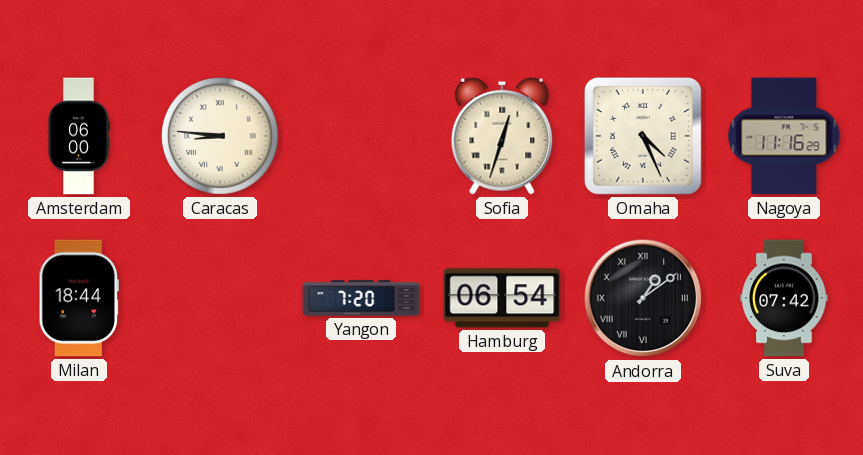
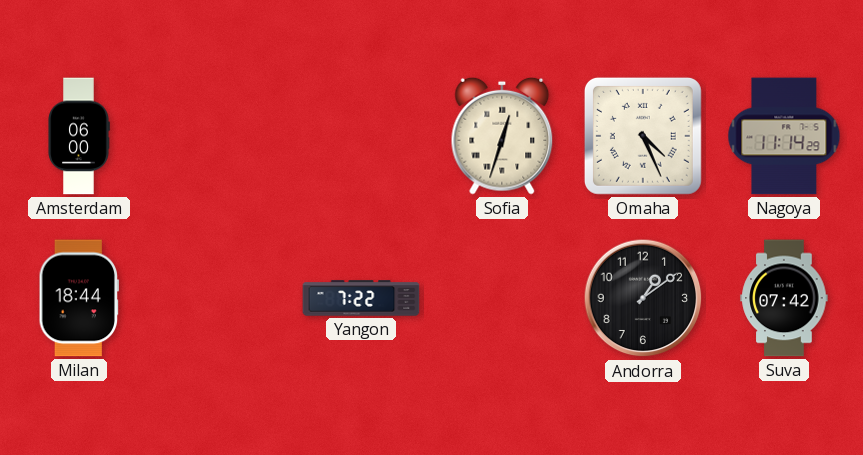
Caracas: 8:46 -> none (220, 136)
Nagoya: 11:16 -> 11:14 (784, 136)
Yangon: 7:20 -> 7:22 (361, 298)
Hamburg: 06:54 -> none (502, 298)
Andorra numerals: Roman -> Arabic (643, 298)
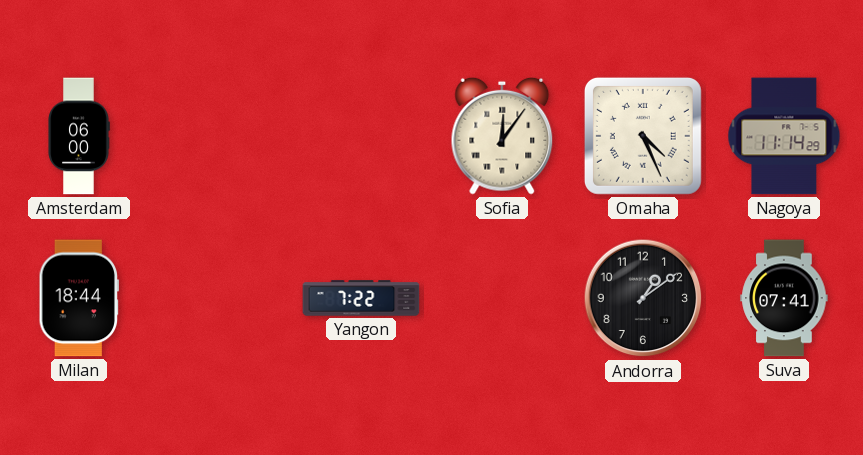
Sofia: 12:33 -> 12:06 (502, 136)
Suva: 07:42 -> 07:41 (784, 298)
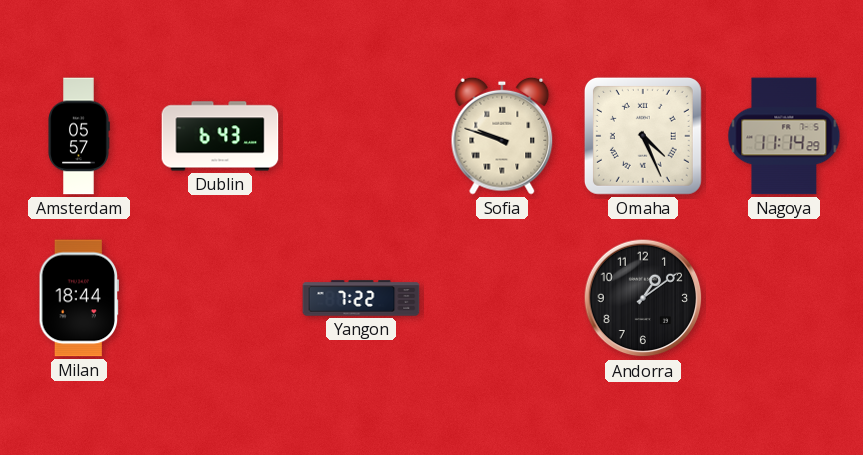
Amsterdam: 06:00 -> 05:57 (79, 136)
Dublin: none -> 6:43 (220, 136)
Sofia: 12:06 -> 9:48 (502, 136)
Suva: 07:41 -> none (784, 298)
